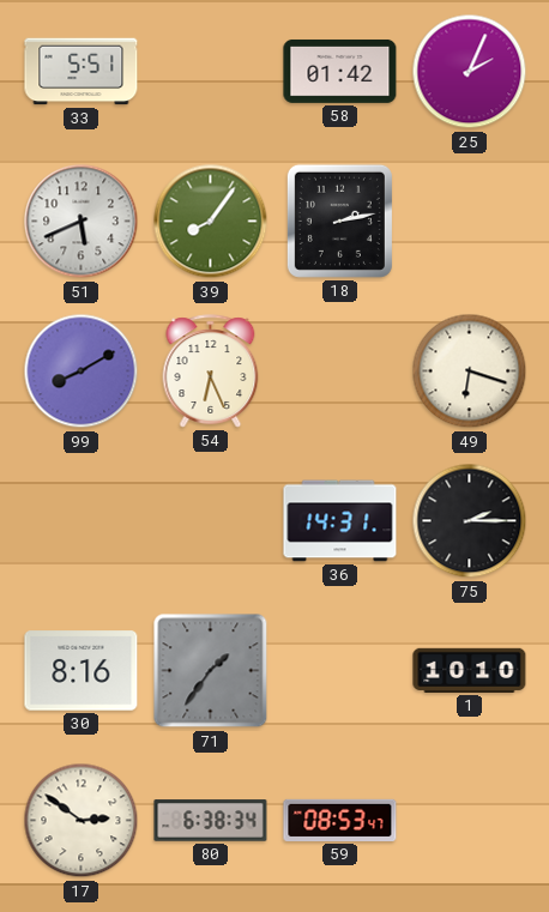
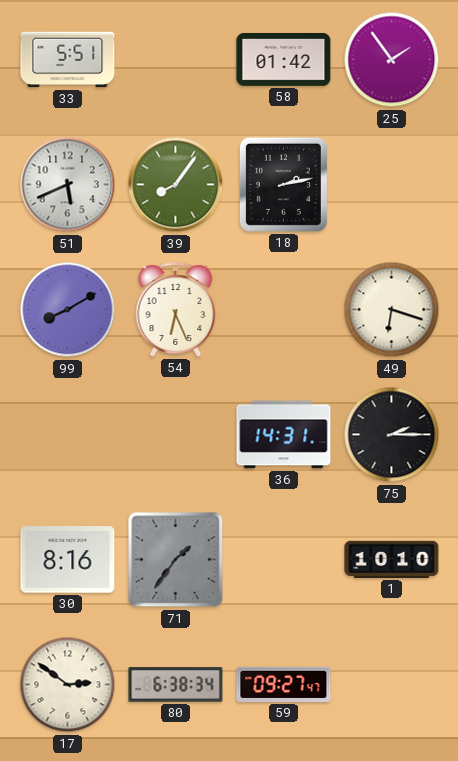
25: 2:04 -> 1:54 (392, 60)
59: 08:53 -> 09:27 (284, 684)
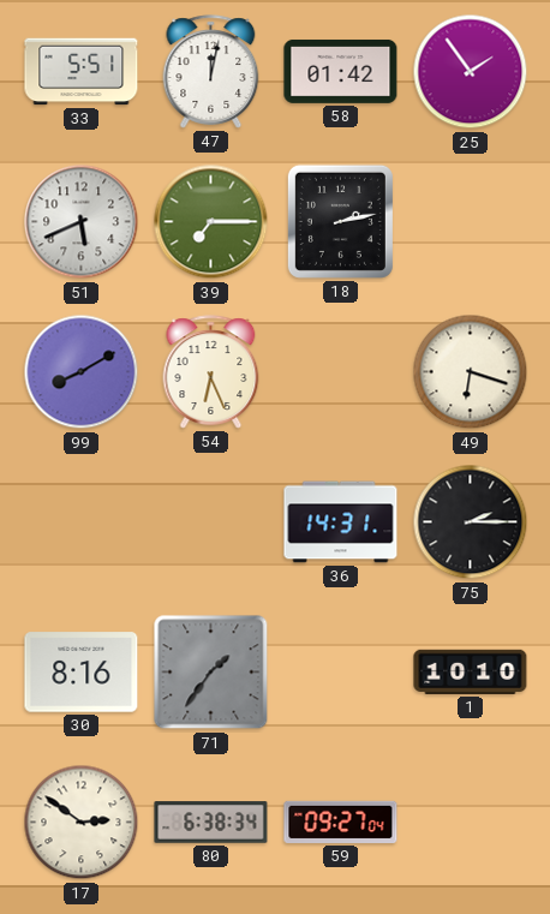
47: none -> 12:02 (211, 72)
39: 8:06 -> 7:15 (211, 222)
59: 09:27:47 -> 09:27:04 (341, 822)
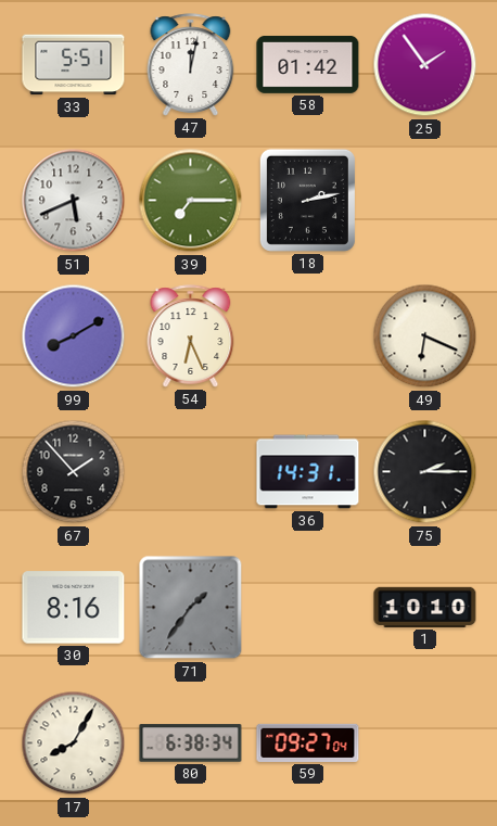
49: 6:18 -> 6:19 (425, 336)
67: none -> 1:53 (74, 472)
17: 2:51 -> 8:05 (74, 744)
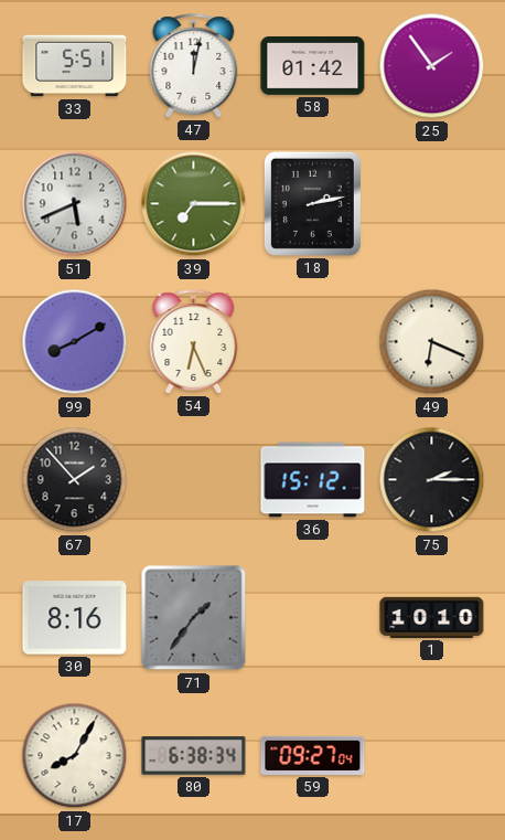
36: 14:31 -> 15:12 (313, 480)
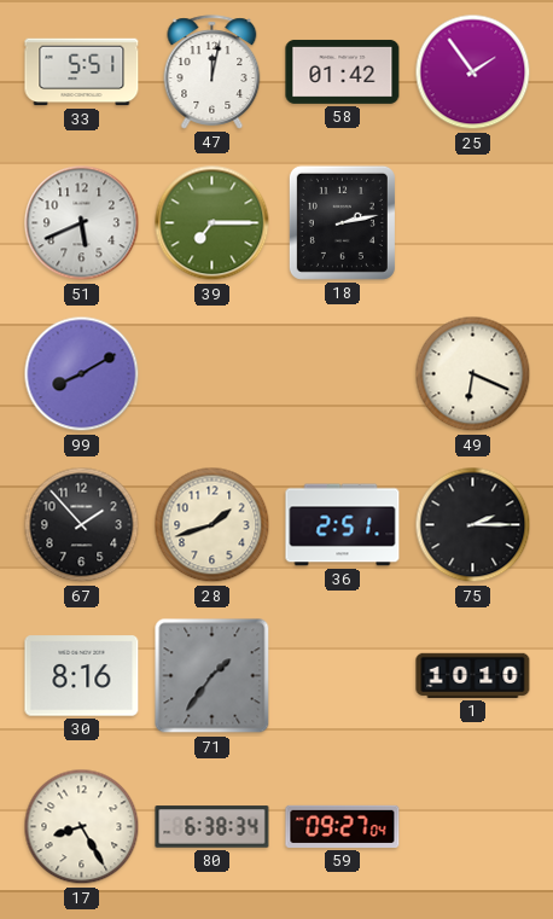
54: 6:26 -> none (194, 342)
28: none -> 1:42 (213, 525)
36: 15:12 -> 2:51 (343, 525)
17: 8:05 -> 8:25 (82, 827)
